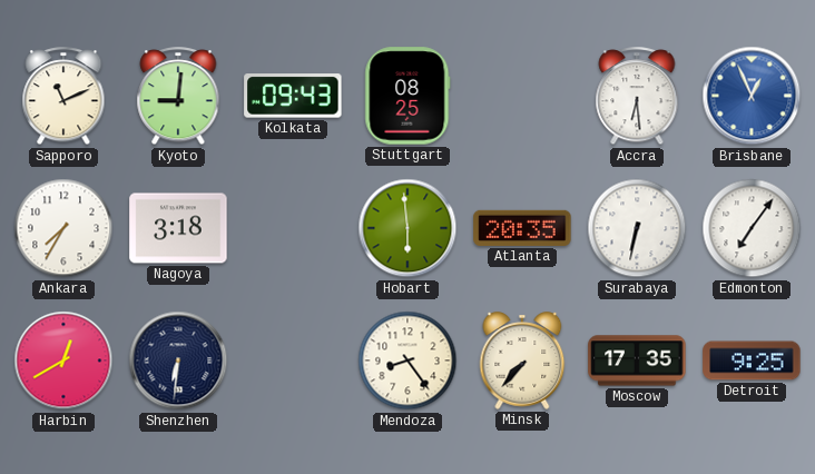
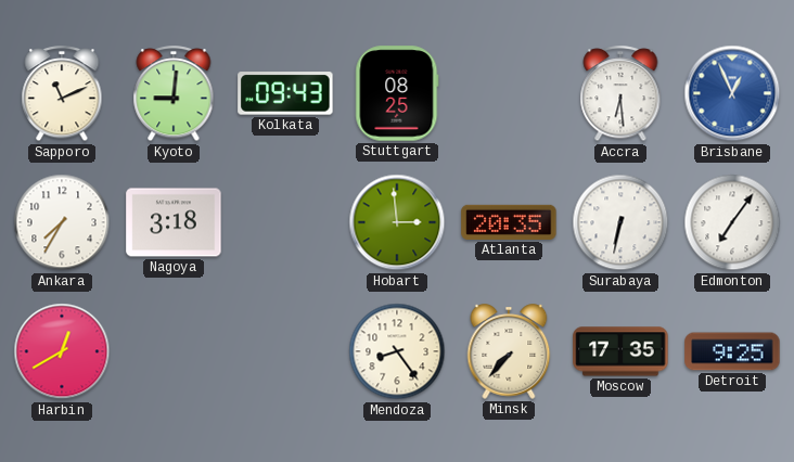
Hobart: 5:59 -> 2:59 (397, 222)
Shenzhen: 6:31 -> none (178, 361)
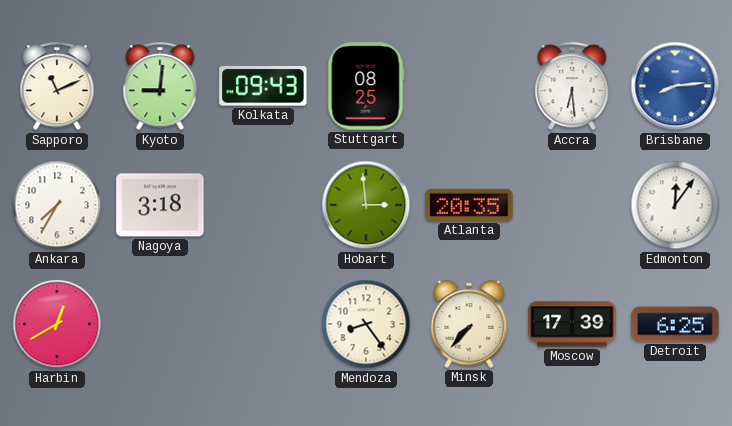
Brisbane: 12:56 -> 8:14 (675, 86)
Surabaya: 6:32 -> none (620, 222)
Edmonton: 7:06 -> 12:06 (675, 205)
Moscow: 17:35 -> 17:39 (572, 324)
Detroit: 9:25 -> 6:25 (675, 324)
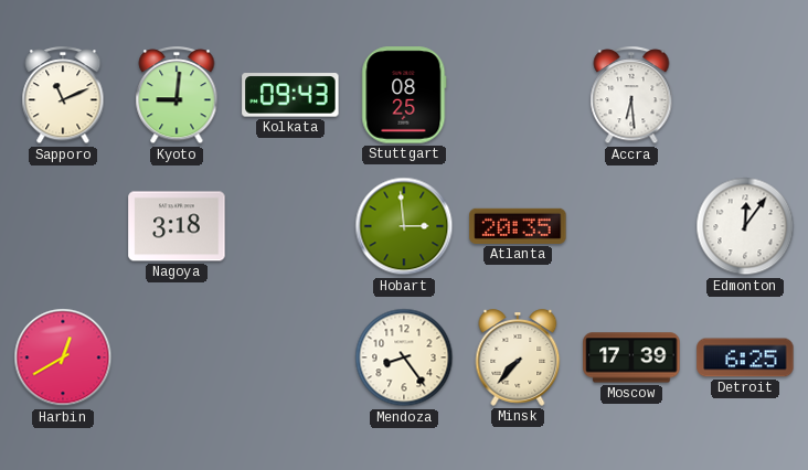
Brisbane: 8:14 -> none (675, 86)
Ankara: 7:35 -> none (57, 205)
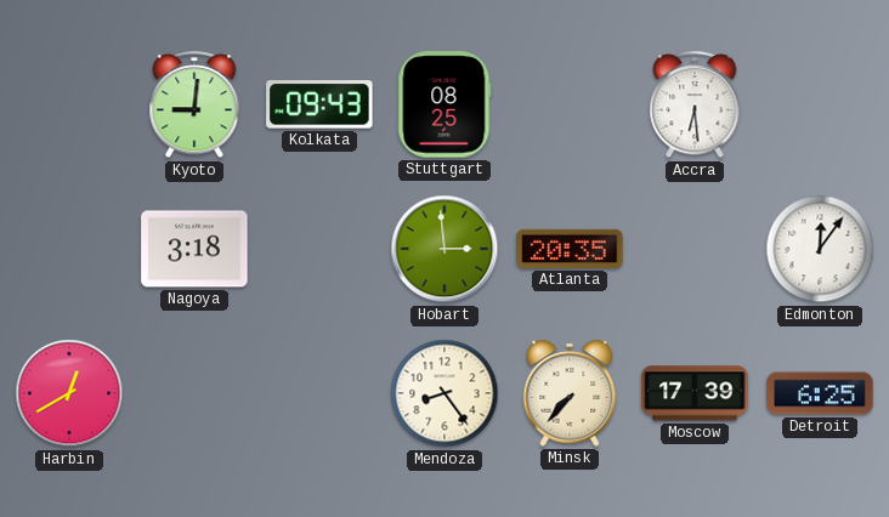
Sapporo: 11:11 -> none (63, 96)
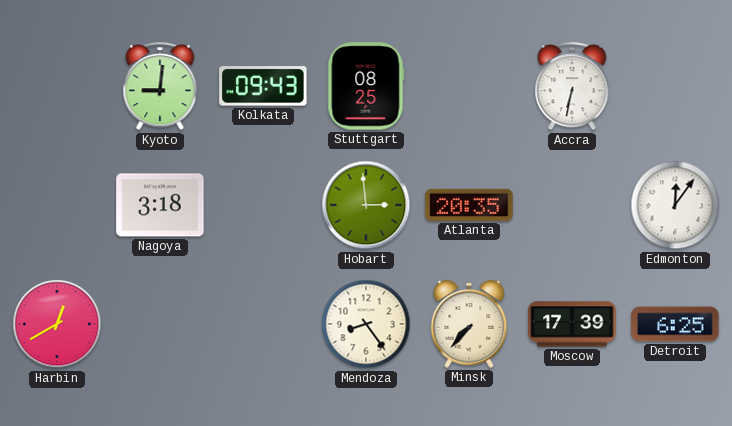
Accra: 6:29 -> 6:32 (572, 87)
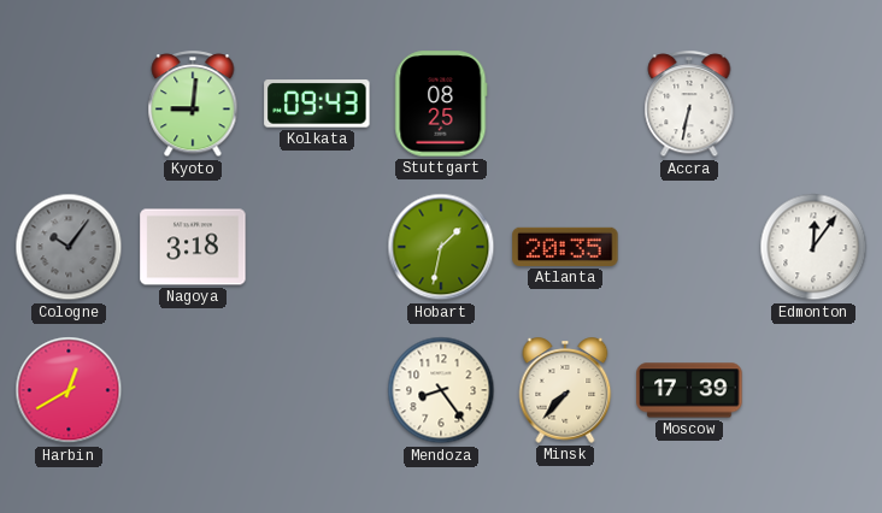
Cologne: none -> 10:06 (69, 247)
Hobart: 2:59 -> 1:32 (441, 247)
Detroit: 6:25 -> none (675, 324)
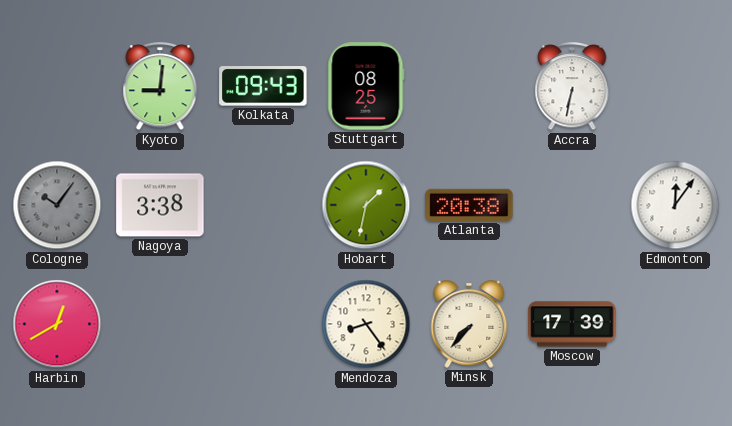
Nagoya: 3:18 -> 3:38 (160, 205)
Atlanta: 20:35 -> 20:38 (469, 205)
